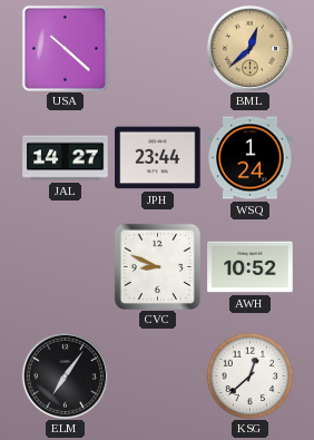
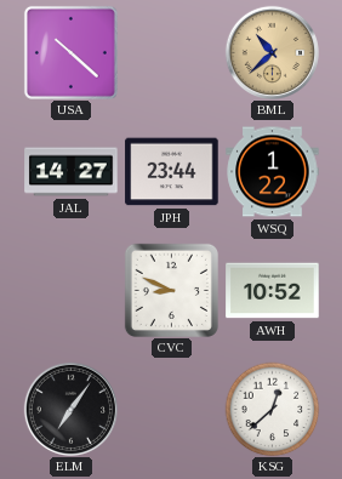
BML: 12:38 -> 10:38 (272, 52)
WSQ: 1:24 -> 1:22 (273, 172)
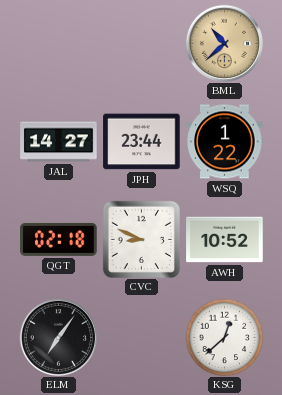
USA: 10:22 -> none (70, 52)
QGT: none -> 02:18 (59, 239)
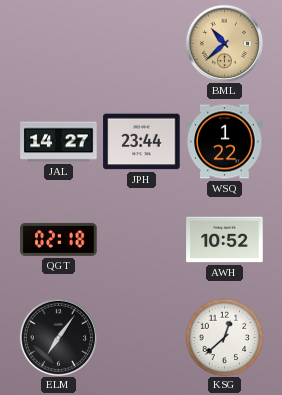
CVC: 8:49 -> none (141, 239)
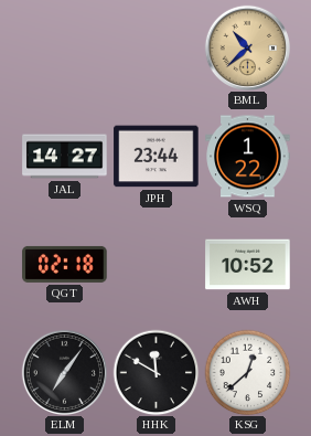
HHK: none -> 11:50 (155, 372)
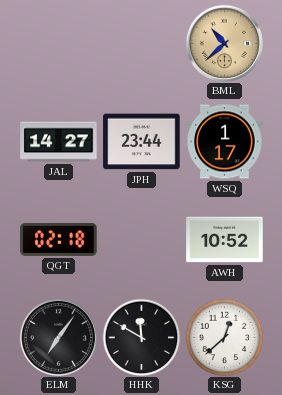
WSQ: 1:22 -> 1:17 (225, 142)
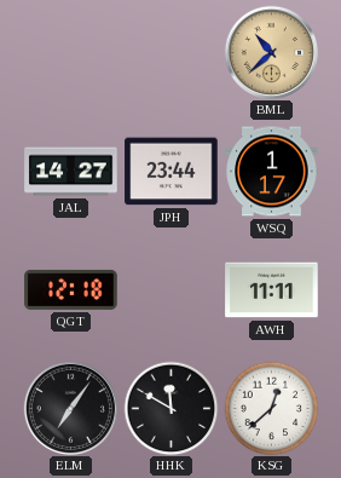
QGT: 02:18 -> 12:18 (71, 289)
AWH: 10:52 -> 11:11 (272, 290)
